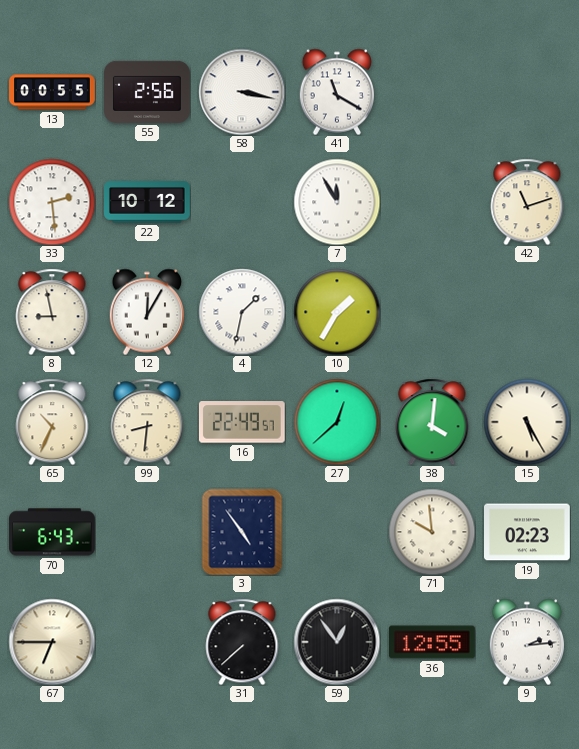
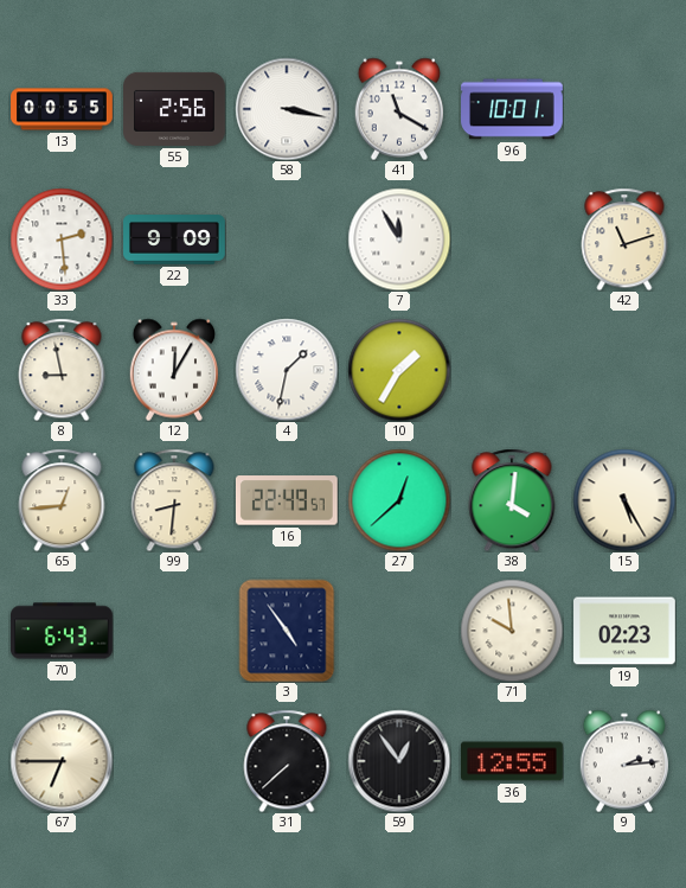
96: none -> 10:01 (513, 109)
22: 10:12 -> 9:09 (175, 239)
65: 10:34 -> 12:44 (62, 500)
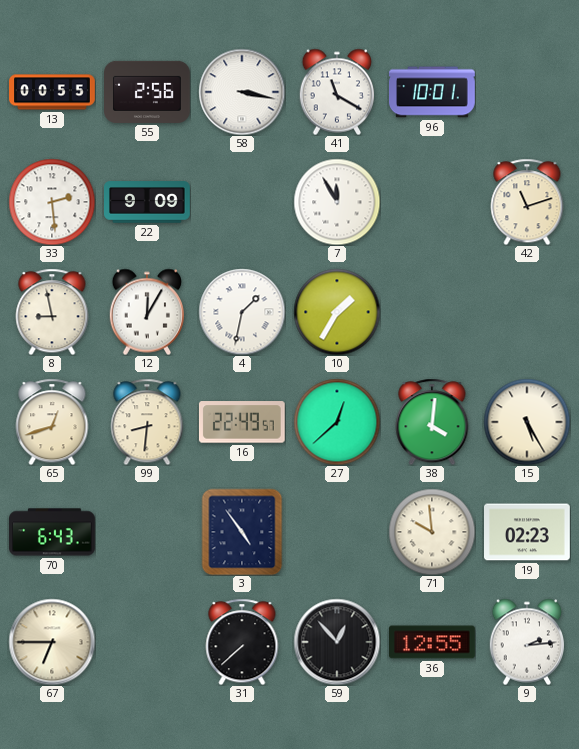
65: 12:44 -> 12:42 (52, 422)
59: 12:54 -> 12:53 (337, 642)
